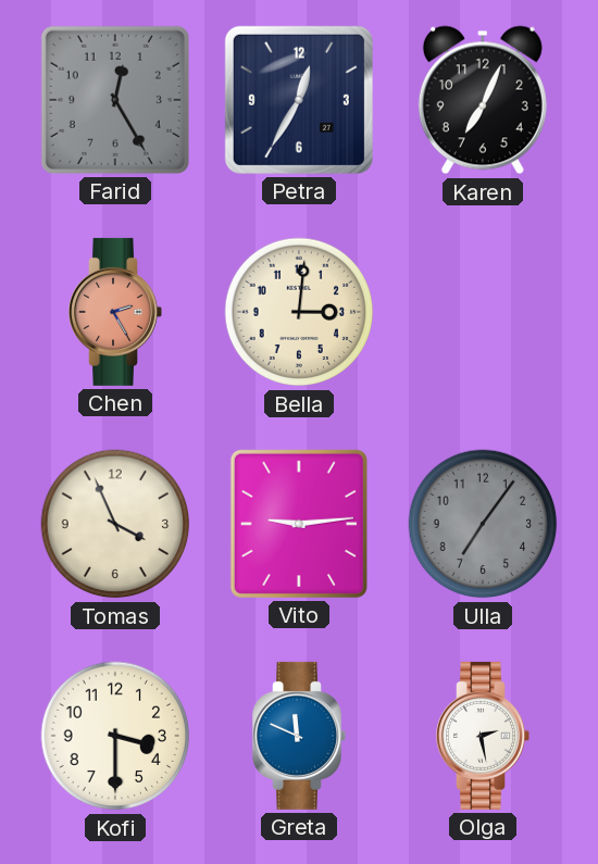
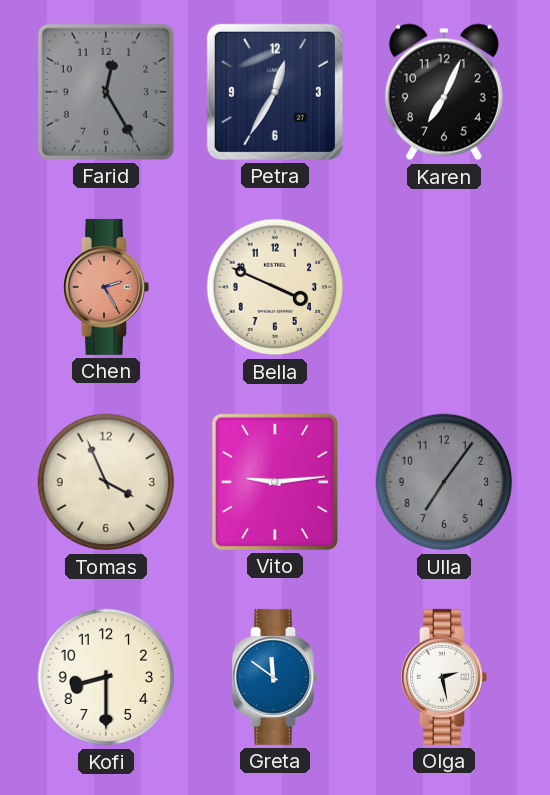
Bella: 3:01 -> 3:49 (275, 287)
Kofi: 3:30 -> 8:30 (106, 677)
Greta: 11:49 -> 11:51 (275, 677)
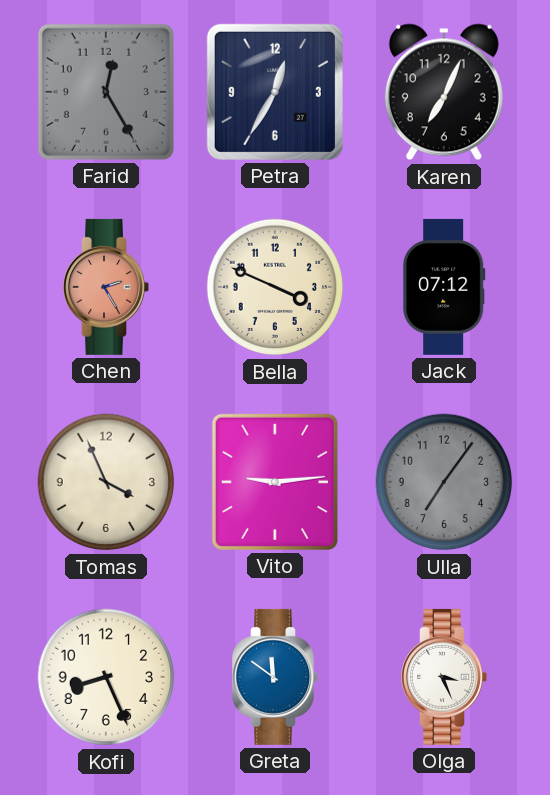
Jack: none -> 07:12 (444, 287)
Kofi: 8:30 -> 8:26 (106, 677)
Olga: 2:28 -> 3:26 (444, 677)
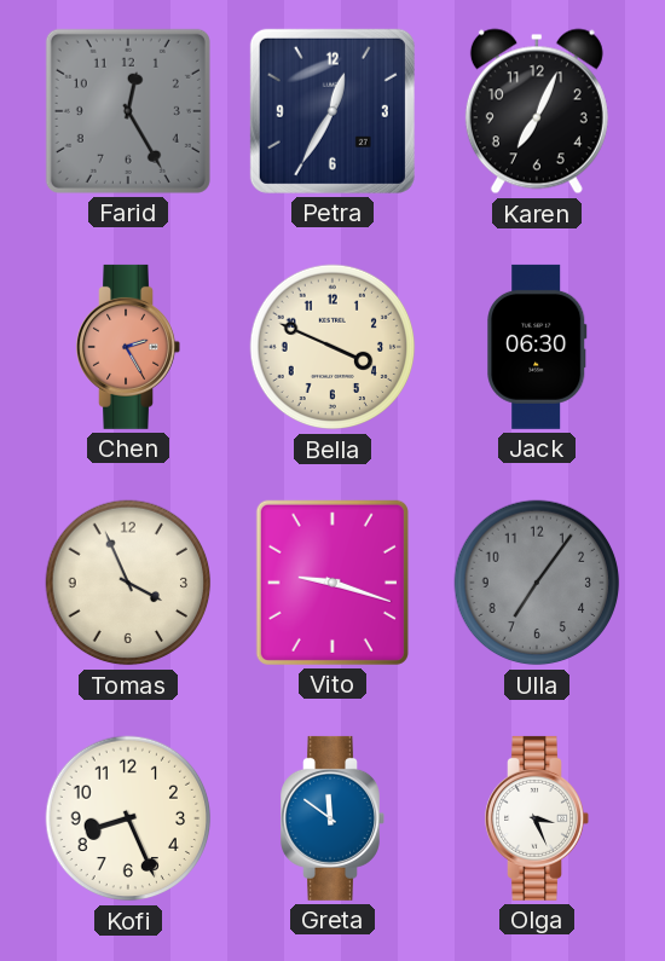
Jack: 07:12 -> 06:30 (537, 347)
Vito: 9:14 -> 9:18 (332, 583)
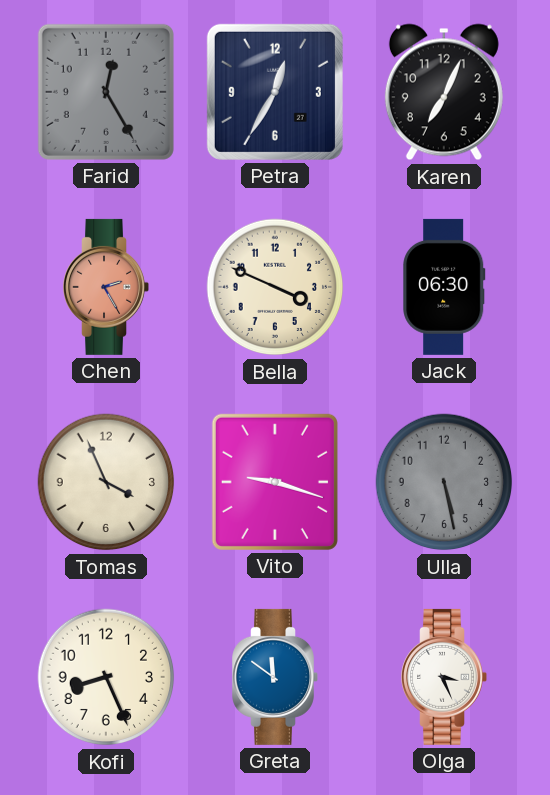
Ulla: 7:06 -> 5:28 (444, 482)
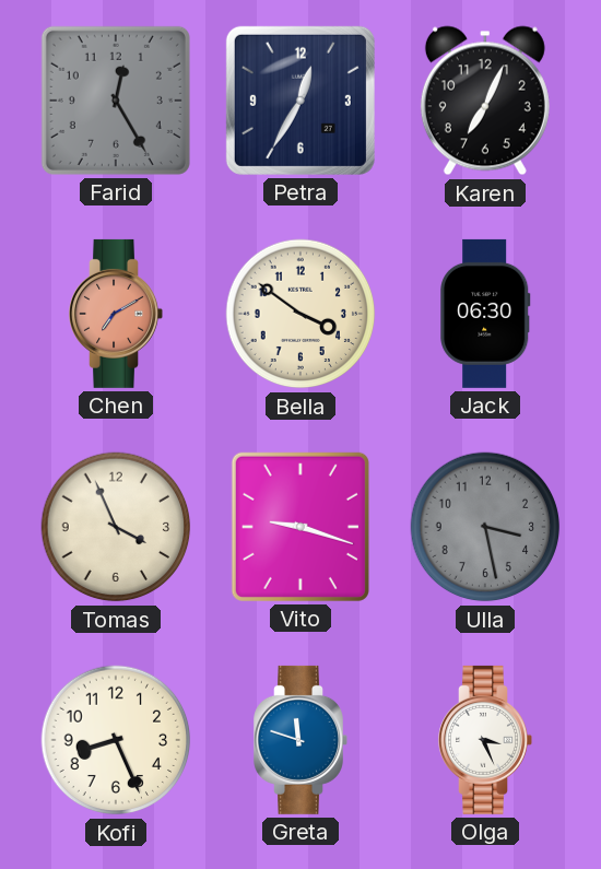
Chen: 2:25 -> 7:10 (116, 314)
Bella: 3:49 -> 3:51 (300, 314)
Ulla: 5:28 -> 3:28 (485, 527)
Greta: 11:51 -> 11:48 (300, 740)
